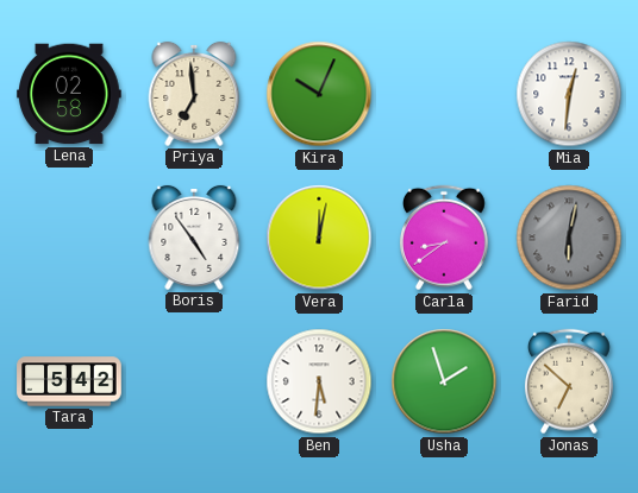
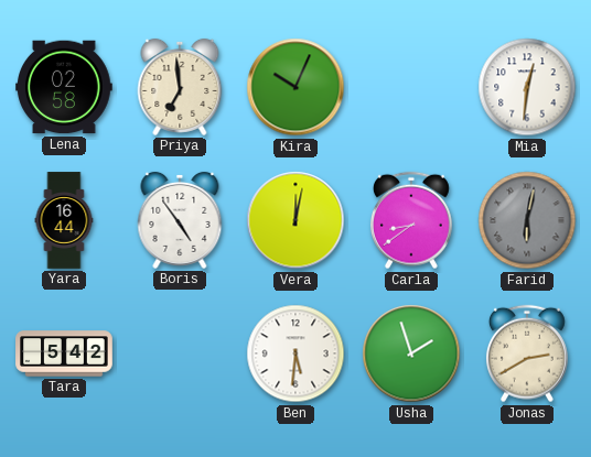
Yara: none -> 16:44 (64, 220)
Jonas: 6:52 -> 2:40 (527, 353)
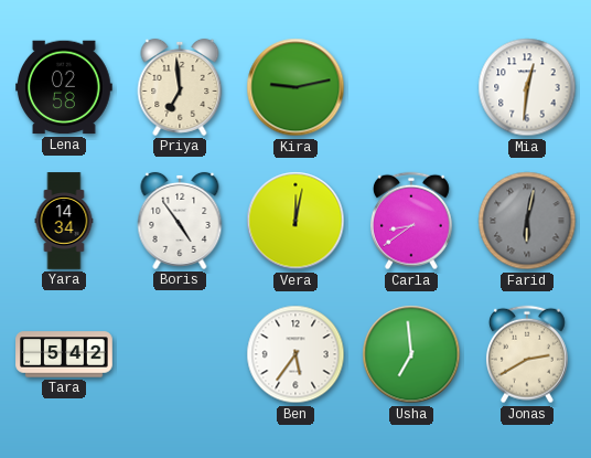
Kira: 10:04 -> 9:13 (295, 87)
Yara: 16:44 -> 14:34 (64, 221)
Ben: 5:31 -> 5:36 (295, 354)
Usha: 1:57 -> 6:59 (411, 354)
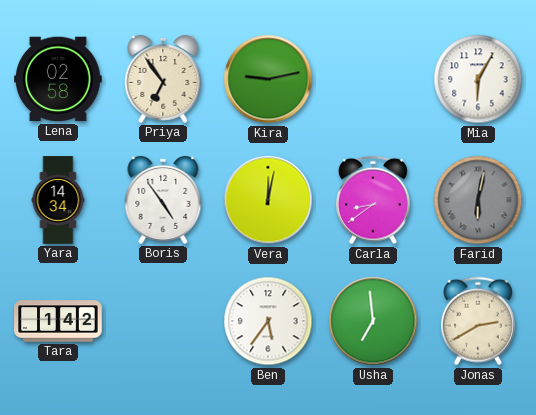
Priya: 6:59 -> 6:54 (163, 79)
Mia: 12:31 -> 6:05 (478, 79)
Tara: 5:42 -> 1:42 (58, 321)
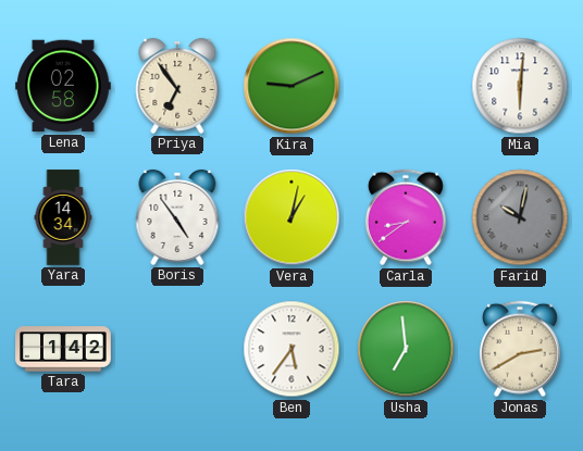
Kira: 9:13 -> 9:11 (291, 86)
Mia: 6:05 -> 6:01 (520, 86)
Vera: 12:02 -> 1:02 (291, 217)
Farid: 6:02 -> 10:02 (520, 217)
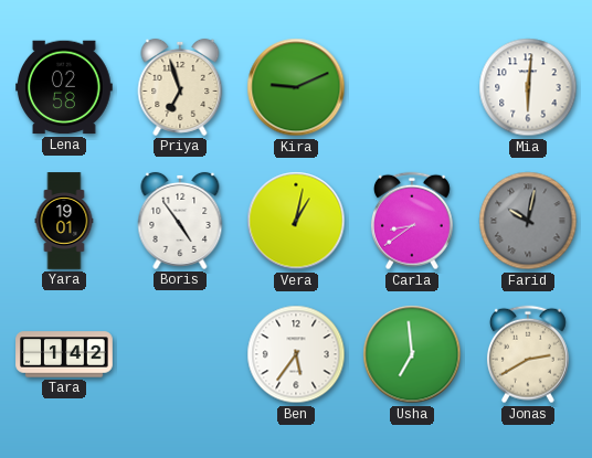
Priya: 6:54 -> 6:57 (180, 87)
Yara: 14:34 -> 19:01 (64, 221)
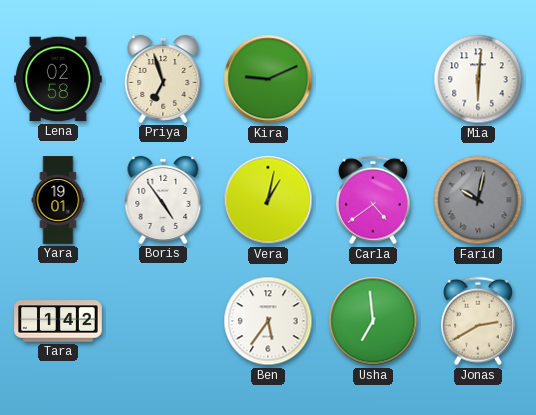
Carla: 8:39 -> 4:39 (373, 200)
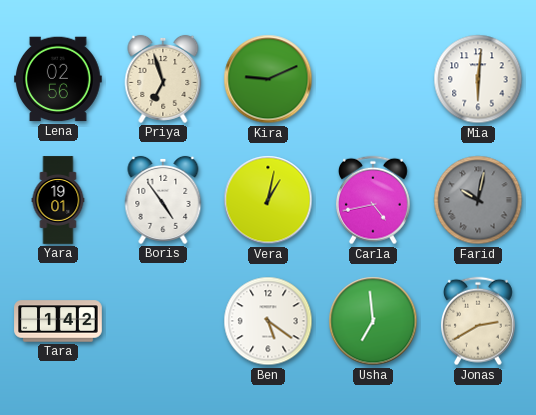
Lena: 02:58 -> 02:56 (58, 79)
Carla: 4:39 -> 4:43 (373, 200)
Ben: 5:36 -> 5:21 (268, 321)
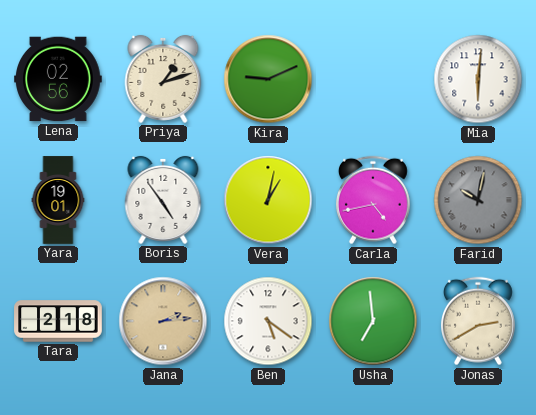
Priya: 6:57 -> 1:12 (163, 79)
Tara: 1:42 -> 2:18 (58, 321)
Jana: none -> 2:14 (163, 321)
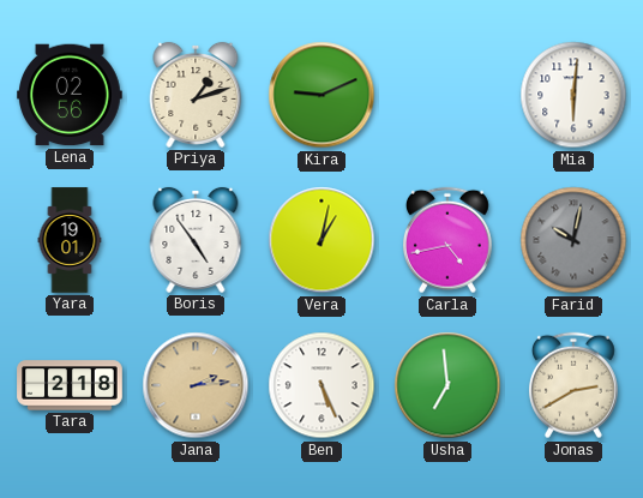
Ben: 5:21 -> 5:26 (321, 385)
